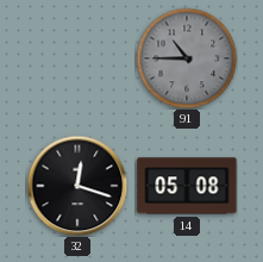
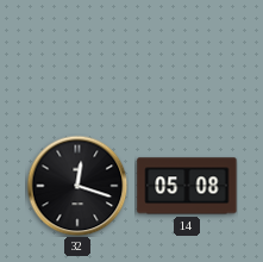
91: 10:45 -> none (187, 58)
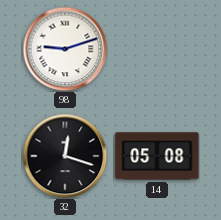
98: none -> 9:12 (65, 49)
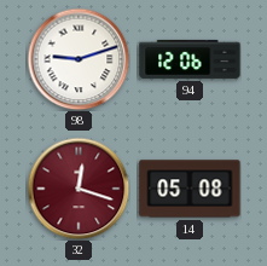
94: none -> 12:06 (190, 59)
32 dial: black -> burgundy (79, 189)
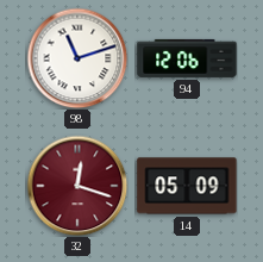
98: 9:12 -> 11:12 (77, 58)
14: 05:08 -> 05:09 (187, 186)
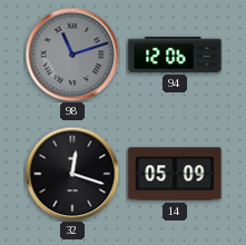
98 dial: white -> grey (72, 55)
32 dial: burgundy -> black (72, 174)
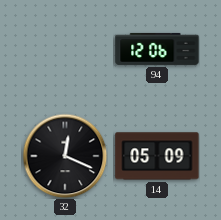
98: 11:12 -> none (72, 55)
32: 12:18 -> 12:19 (65, 156)
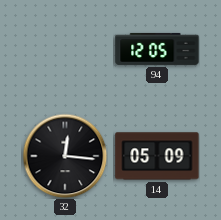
94: 12:06 -> 12:05 (157, 49)
32: 12:19 -> 12:16 (65, 156)
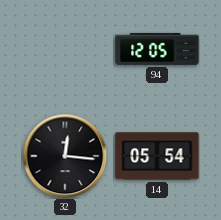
14: 05:09 -> 05:54 (157, 156)
